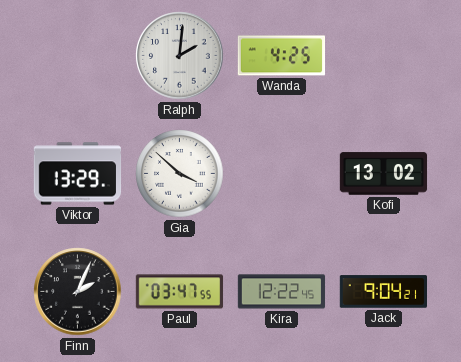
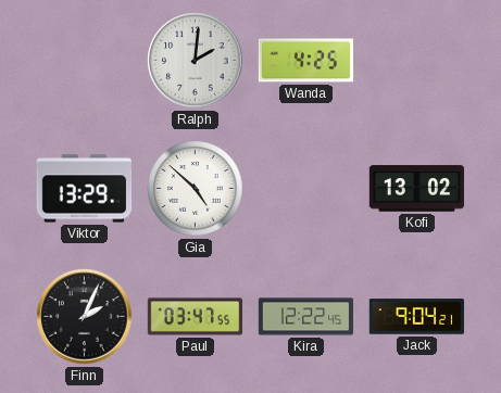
Gia: 3:52 -> 4:52 (196, 189)
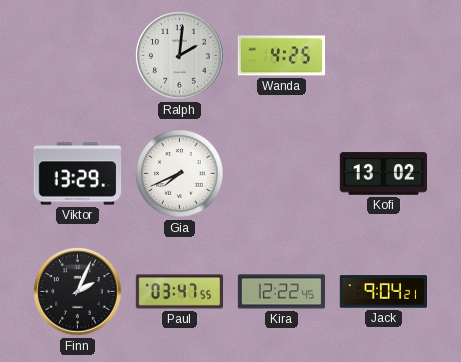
Gia: 4:52 -> 7:41 (180, 174)
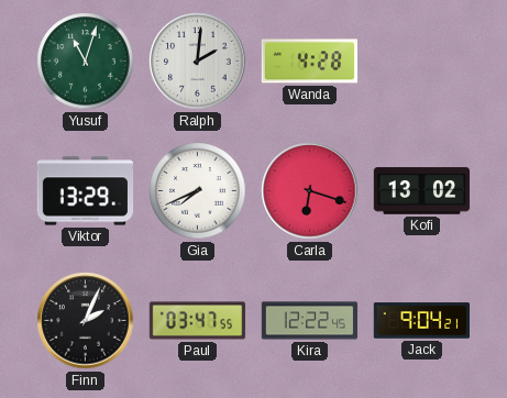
Yusuf: none -> 11:03 (86, 62)
Wanda: 4:25 -> 4:28 (310, 62)
Carla: none -> 6:18 (310, 191)
